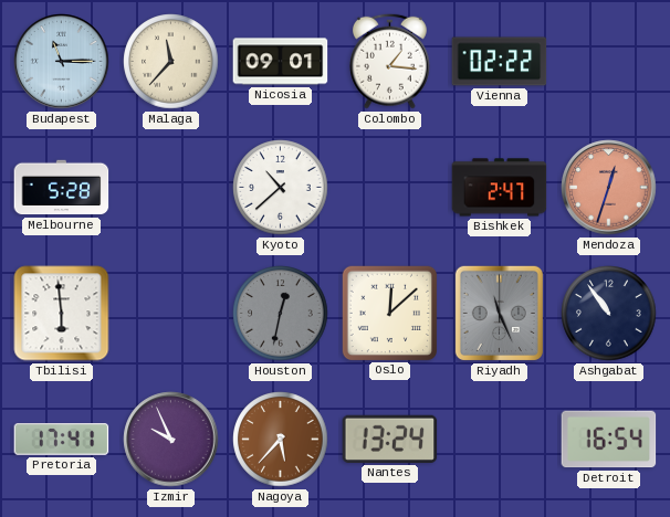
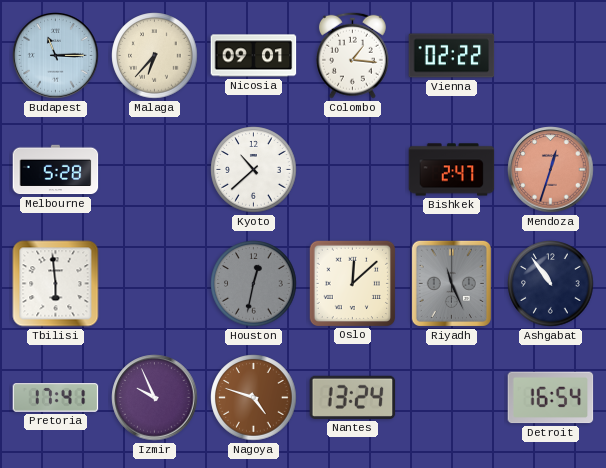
Malaga: 11:37 -> 6:37 (155, 56)
Nagoya: 5:37 -> 4:48 (254, 398)
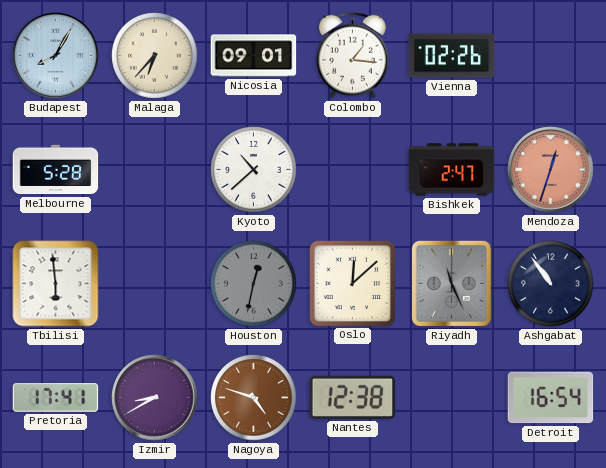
Budapest: 11:15 -> 8:05 (56, 56)
Vienna: 02:22 -> 02:26 (452, 56)
Izmir: 9:56 -> 8:40 (155, 398)
Nantes: 13:24 -> 12:38 (353, 397)
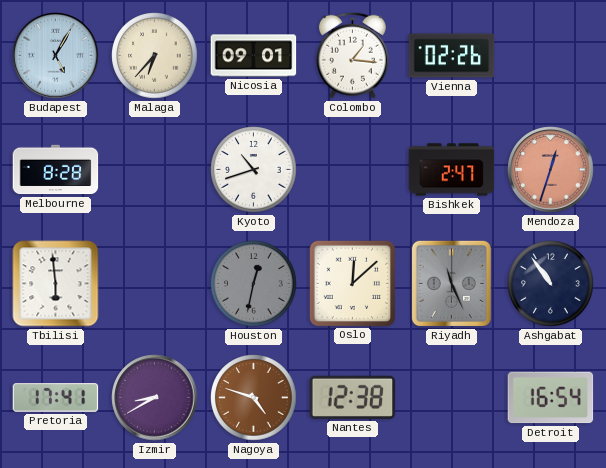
Budapest: 8:05 -> 5:05 (56, 56)
Melbourne: 5:28 -> 8:28 (56, 170)
Kyoto: 10:38 -> 10:42 (254, 170)
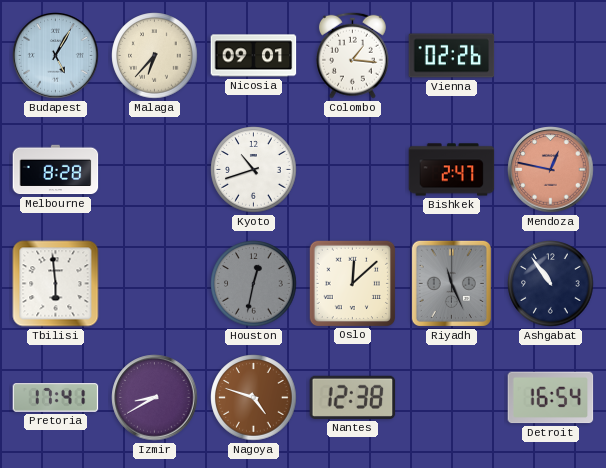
Mendoza: 12:33 -> 12:47 (551, 170)
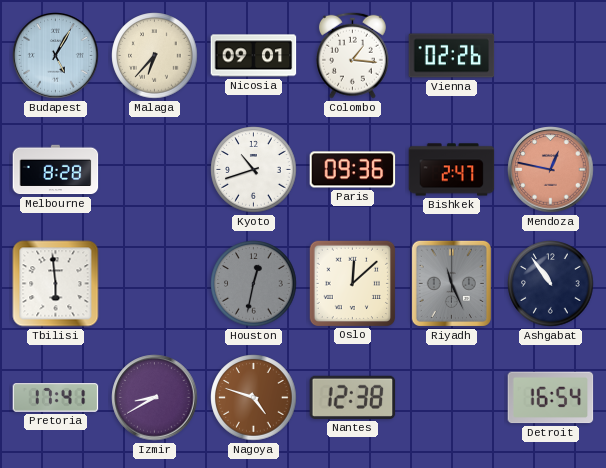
Paris: none -> 09:36 (353, 170)
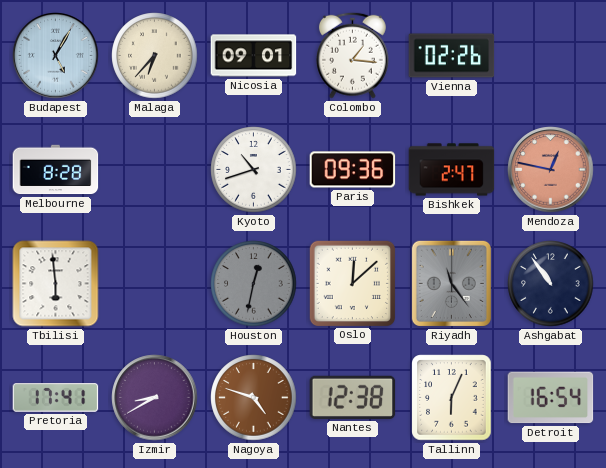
Riyadh: 11:26 -> 11:24 (451, 283)
Tallinn: none -> 6:04 (452, 398)
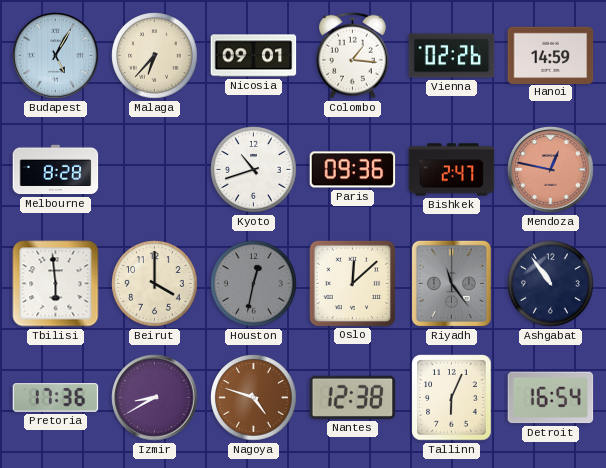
Hanoi: none -> 14:59 (551, 55)
Beirut: none -> 4:00 (155, 284)
Pretoria: 17:41 -> 17:36 (56, 398)
